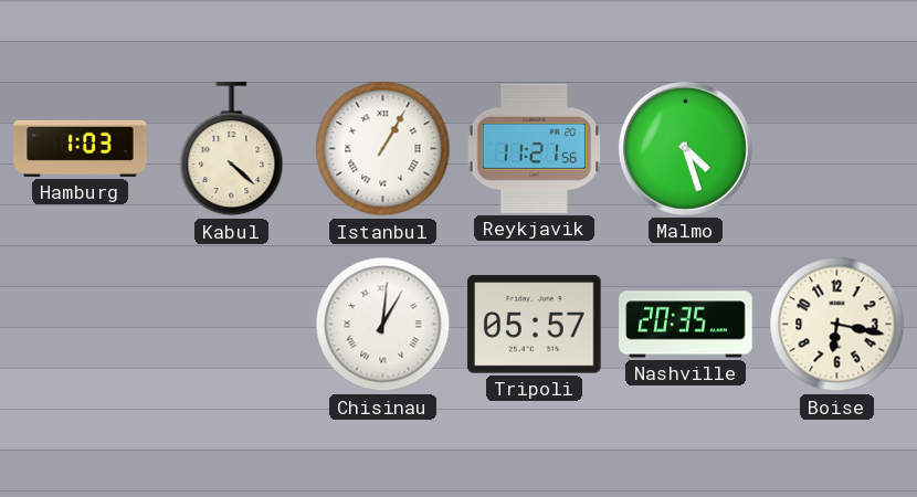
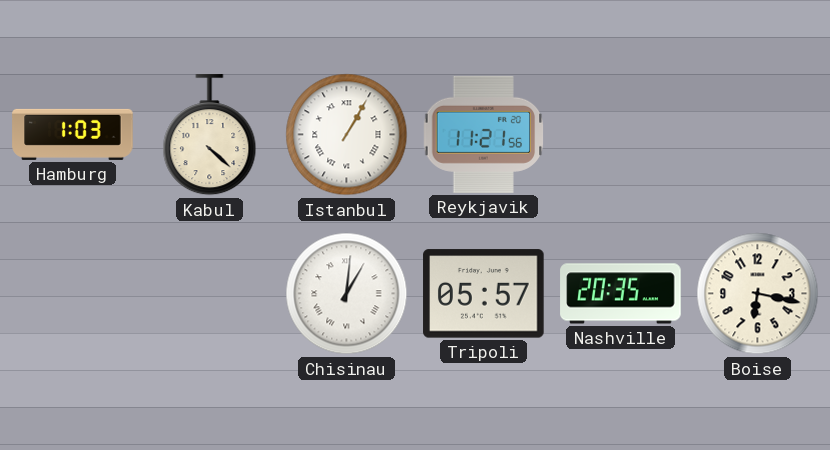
Malmo: 4:27 -> none (685, 148)
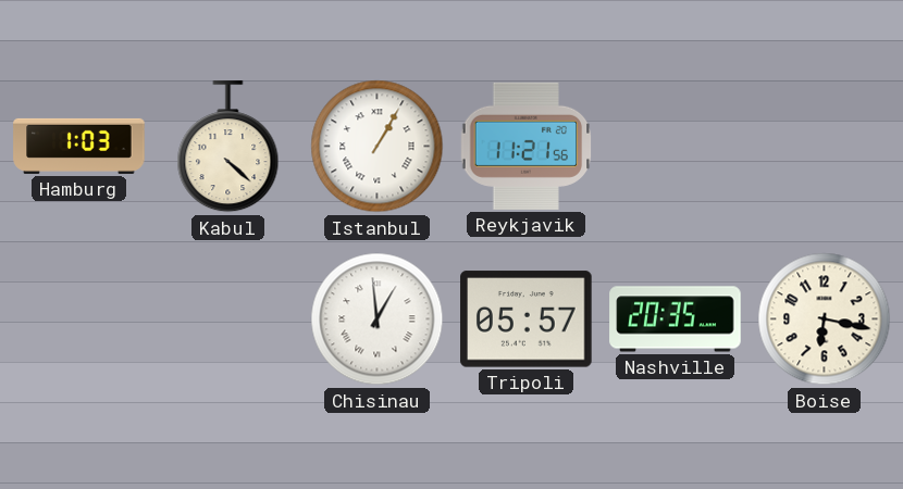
Chisinau: 1:01 -> 12:59 (378, 319)
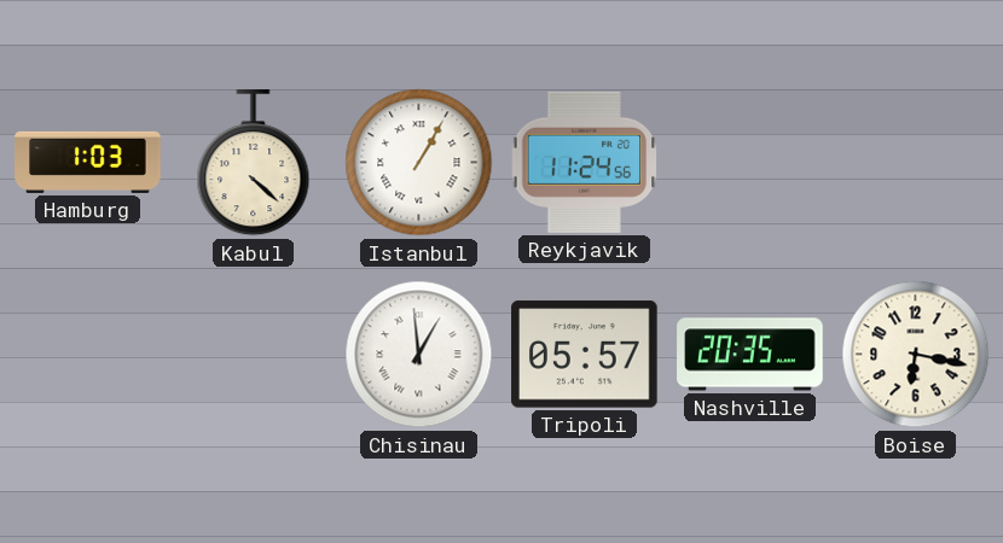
Reykjavik: 11:21 -> 11:24 (585, 162)
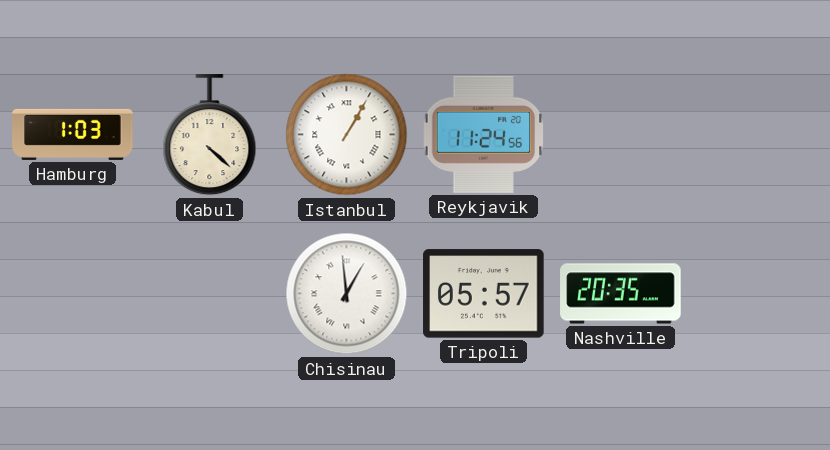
Boise: 6:17 -> none (916, 355)
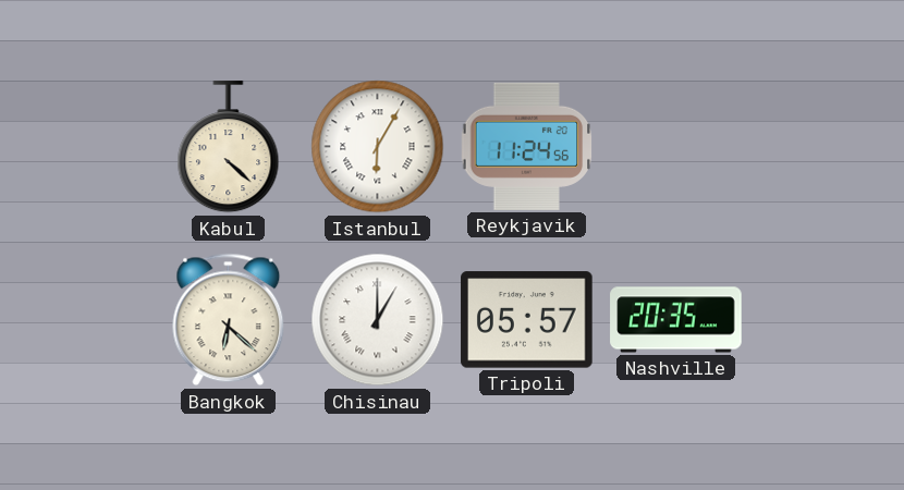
Hamburg: 1:03 -> none (73, 134)
Istanbul: 1:05 -> 6:05 (378, 147)
Bangkok: none -> 6:22 (229, 320)
Chisinau: 12:59 -> 1:00 (378, 320)
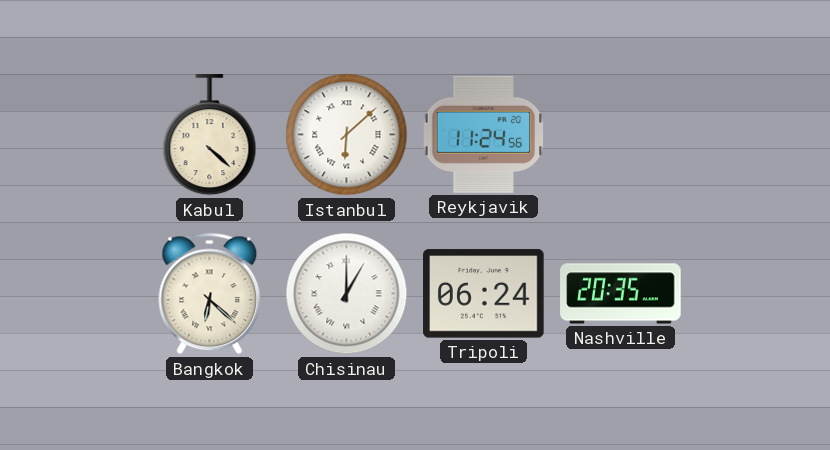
Istanbul: 6:05 -> 6:08 (347, 135)
Tripoli: 05:57 -> 06:24 (484, 294)
